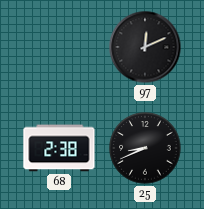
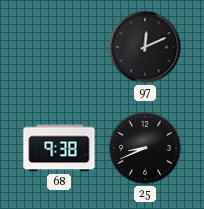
68: 2:38 -> 9:38 (59, 148)
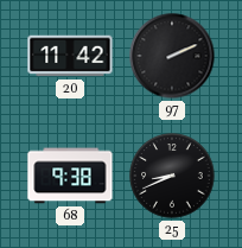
20: none -> 11:42 (70, 56)
97: 12:11 -> 2:11 (172, 56)
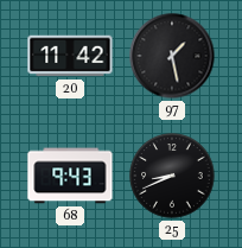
97: 2:11 -> 1:28 (172, 56)
68: 9:38 -> 9:43 (70, 176)
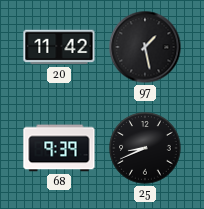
68: 9:43 -> 9:39 (59, 148)
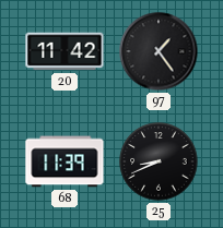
97: 1:28 -> 1:24 (159, 51)
68: 9:39 -> 11:39 (64, 161)
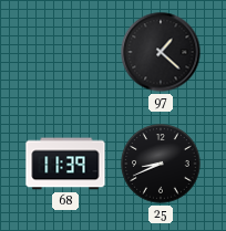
20: 11:42 -> none (64, 51)
97: 1:24 -> 1:22 (161, 52)
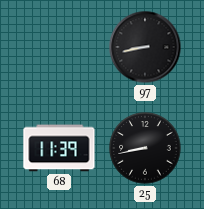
97: 1:22 -> 8:43 (145, 47)
25: 8:41 -> 8:43 (145, 148)
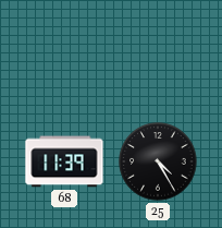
97: 8:43 -> none (145, 47)
25: 8:43 -> 4:25 (158, 161)
